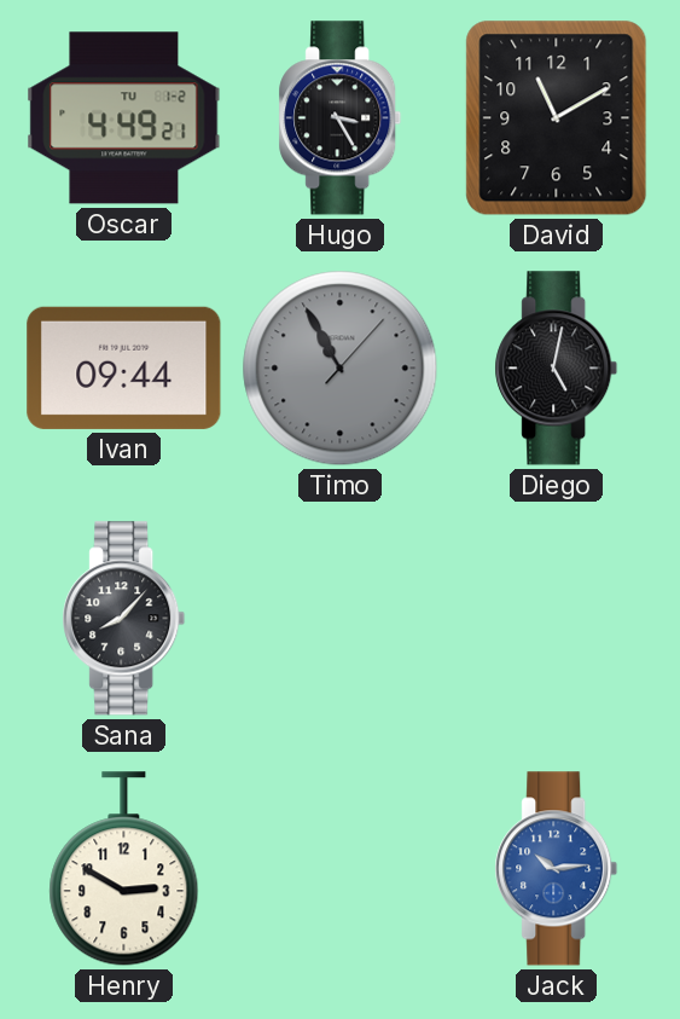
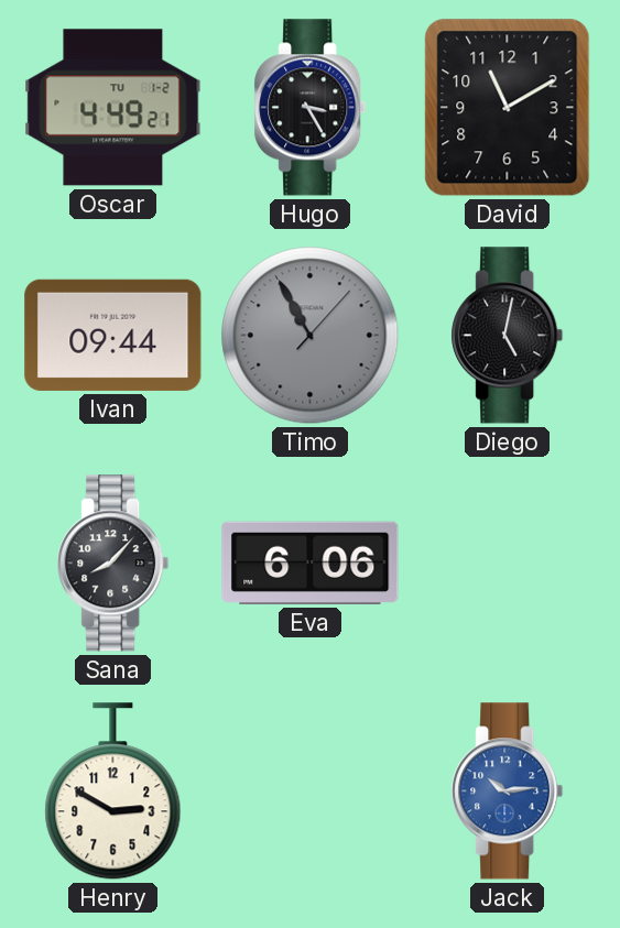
Eva: none -> 6:06 (311, 563)
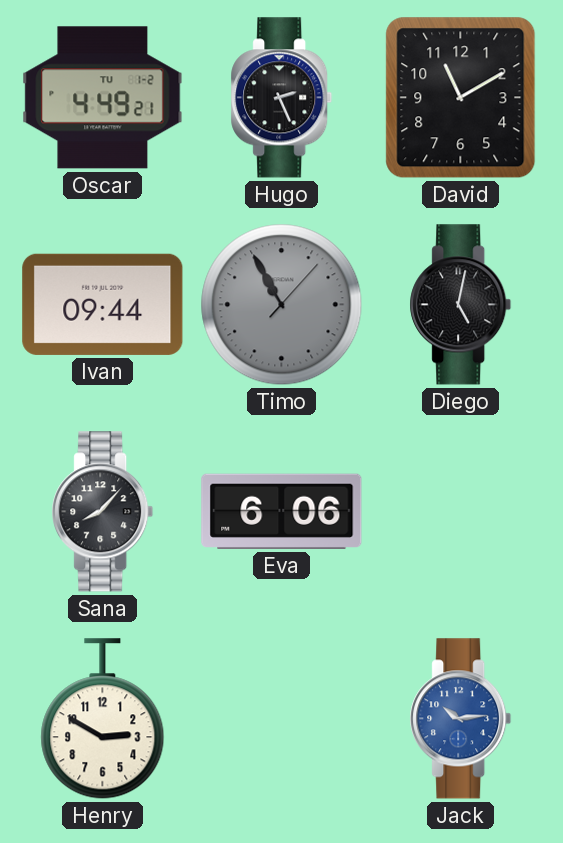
Hugo: 3:25 -> 2:26 (282, 98)
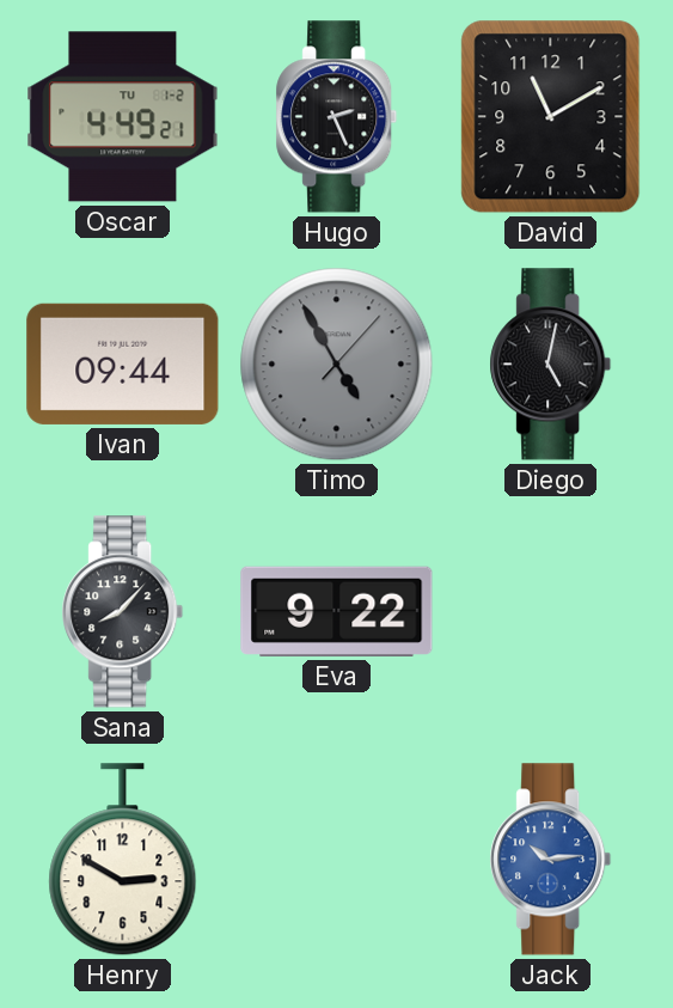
Timo: 10:55 -> 4:55 (337, 365)
Eva: 6:06 -> 9:22 (337, 611)
